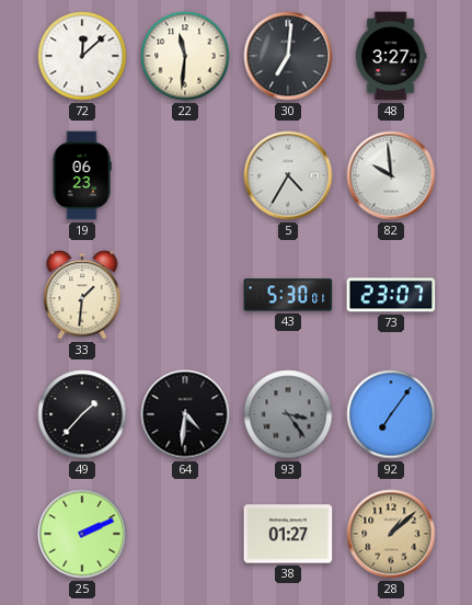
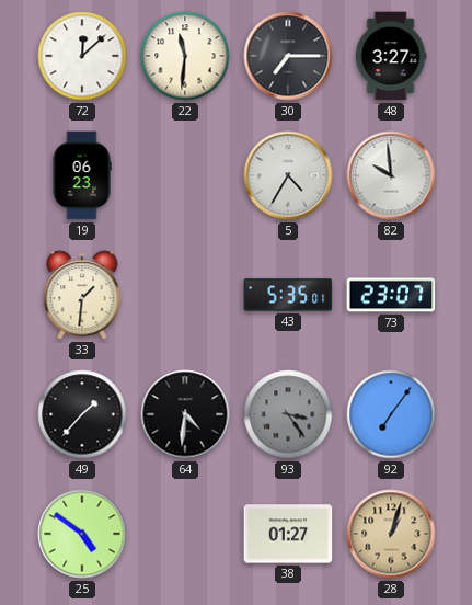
30: 7:01 -> 7:15 (288, 56)
43: 5:30 -> 5:35 (288, 295)
25: 2:11 -> 4:51 (82, 534)
28: 1:08 -> 1:03 (391, 534)
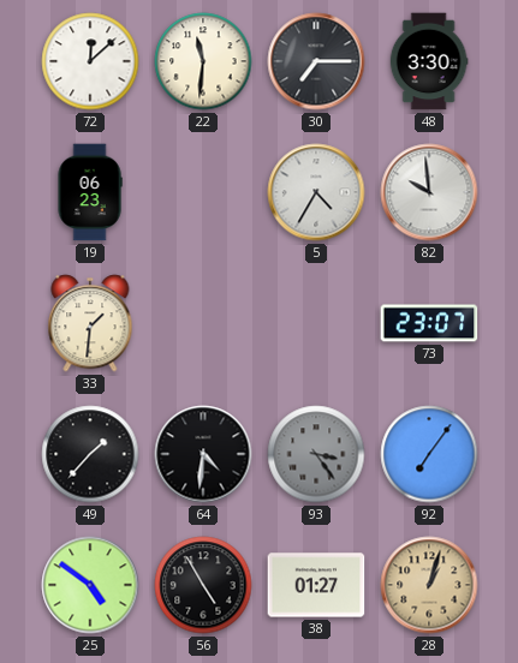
48: 3:27 -> 3:30 (429, 61)
43: 5:35 -> none (288, 295)
56: none -> 4:55 (203, 585)
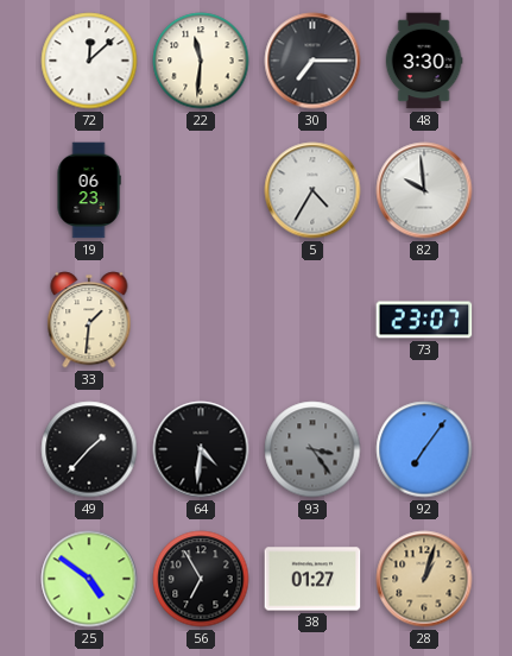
56: 4:55 -> 6:55 (201, 579)
